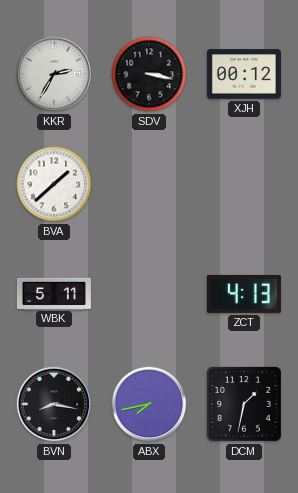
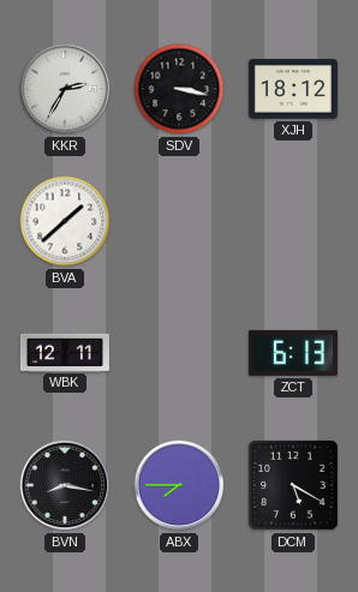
XJH: 00:12 -> 18:12 (293, 89)
WBK: 5:11 -> 12:11 (65, 352)
ZCT: 4:13 -> 6:13 (293, 353)
ABX: 7:43 -> 7:45 (179, 485)
DCM: 1:32 -> 5:20 (294, 486)
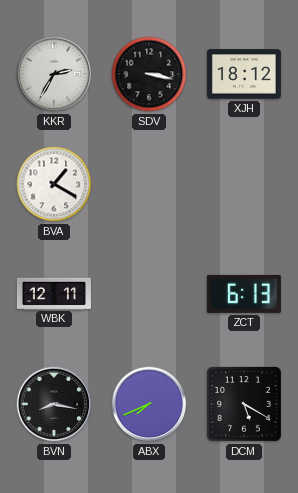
BVA: 1:38 -> 1:20 (54, 184)
ABX: 7:45 -> 7:41 (149, 404)
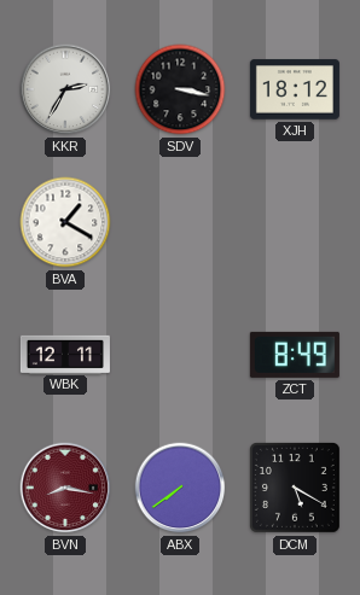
ZCT: 6:13 -> 8:49 (295, 355)
BVN dial: black -> burgundy (65, 488)
ABX: 7:41 -> 7:39 (180, 488)
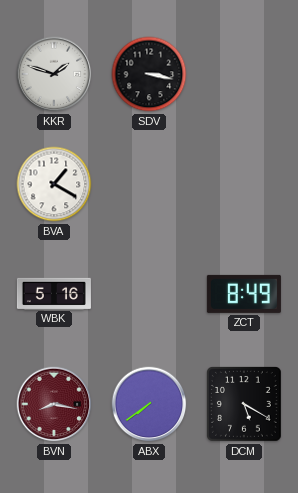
KKR: 2:35 -> 1:48 (54, 74)
XJH: 18:12 -> none (295, 89)
WBK: 12:11 -> 5:16 (54, 293)
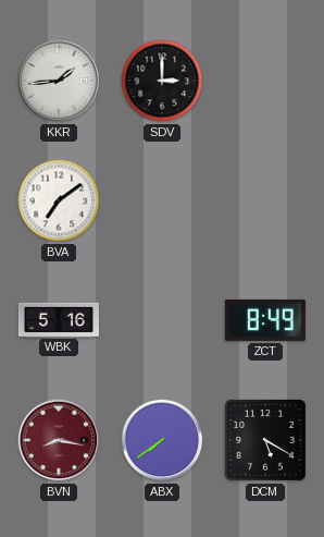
KKR: 1:48 -> 1:44 (59, 81)
SDV: 3:17 -> 3:00 (162, 81)
BVA: 1:20 -> 7:09 (59, 200)
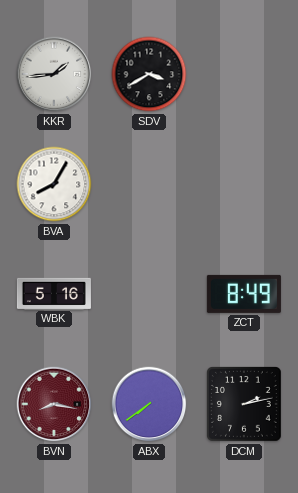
SDV: 3:00 -> 3:40 (149, 74)
BVA: 7:09 -> 8:05 (54, 184)
DCM: 5:20 -> 2:13 (245, 405)
